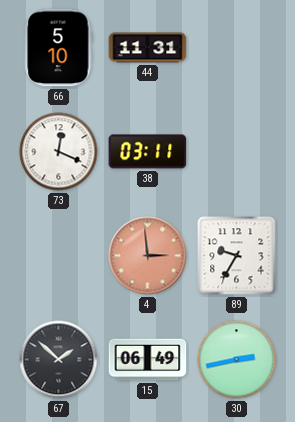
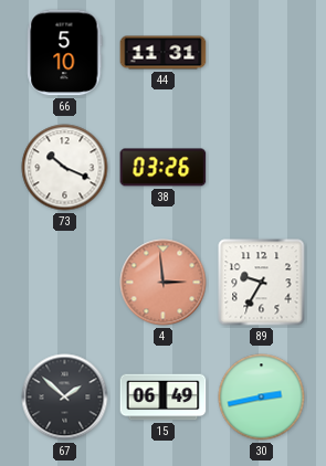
73: 12:19 -> 10:19 (65, 168)
38: 03:11 -> 03:26 (164, 168)
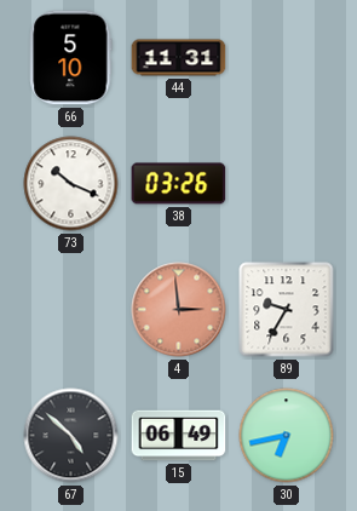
67: 1:52 -> 4:52 (71, 436)
30: 2:43 -> 6:43 (287, 436)
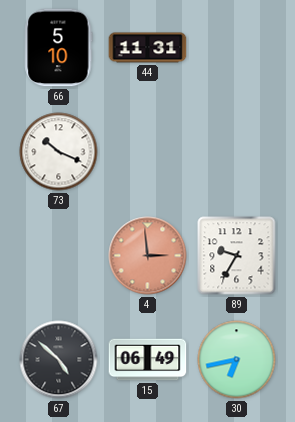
38: 03:26 -> none (179, 184)
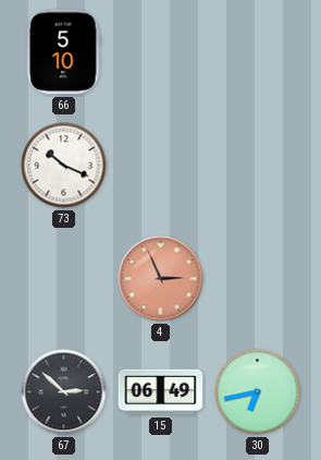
44: 11:31 -> none (148, 48)
4: 2:59 -> 2:56 (161, 279)
89: 9:35 -> none (237, 256)
67: 4:52 -> 2:52 (64, 392)
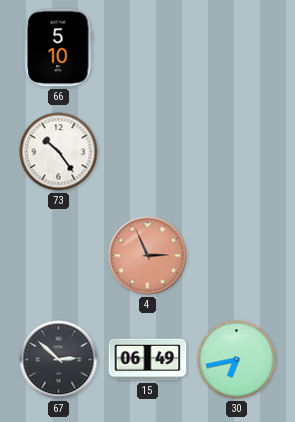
73: 10:19 -> 10:24 (59, 152)
